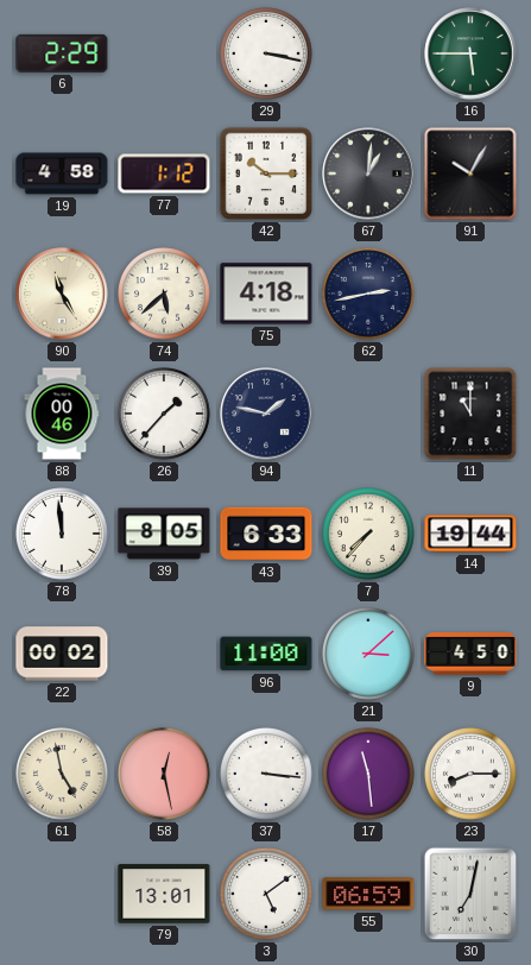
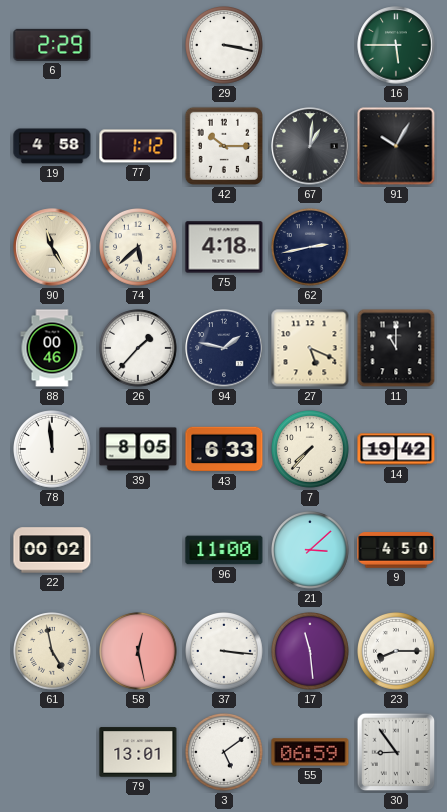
27: none -> 5:19 (310, 348)
14: 19:44 -> 19:42 (396, 449)
30: 7:02 -> 8:54 (396, 752)
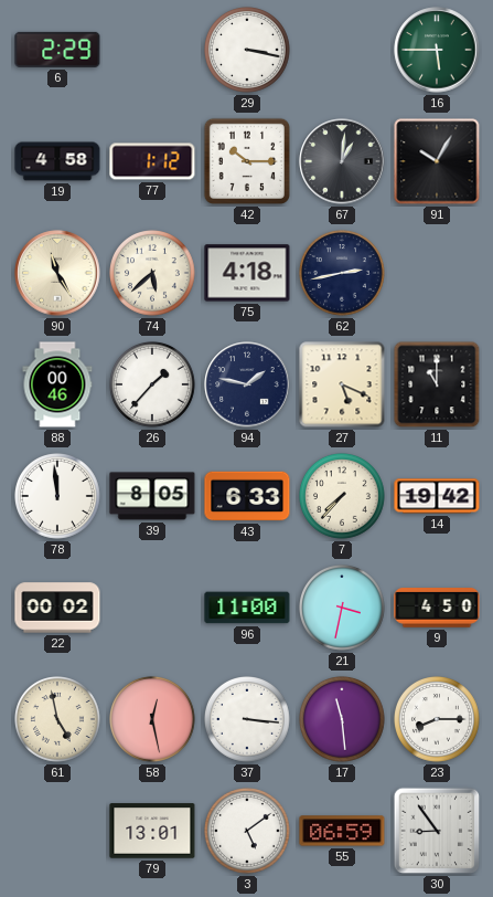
21: 3:08 -> 3:32 (343, 609)
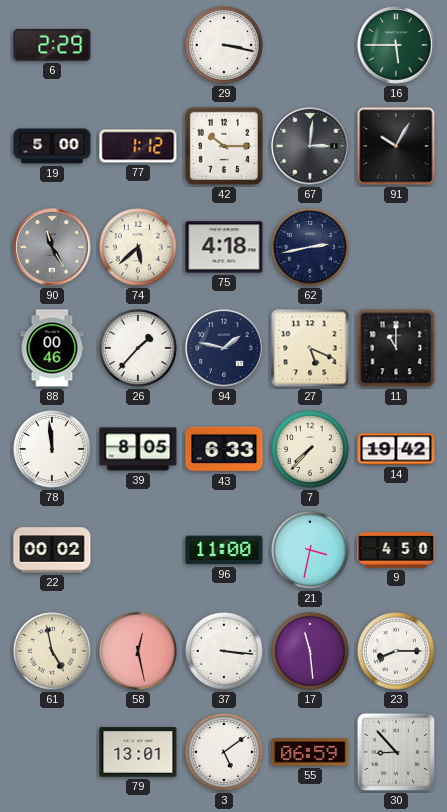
19: 4:58 -> 5:00 (52, 146)
67: 1:01 -> 3:01 (310, 146)
90 dial: cream -> grey (52, 247)
30: 8:54 -> 8:53 (396, 752)
